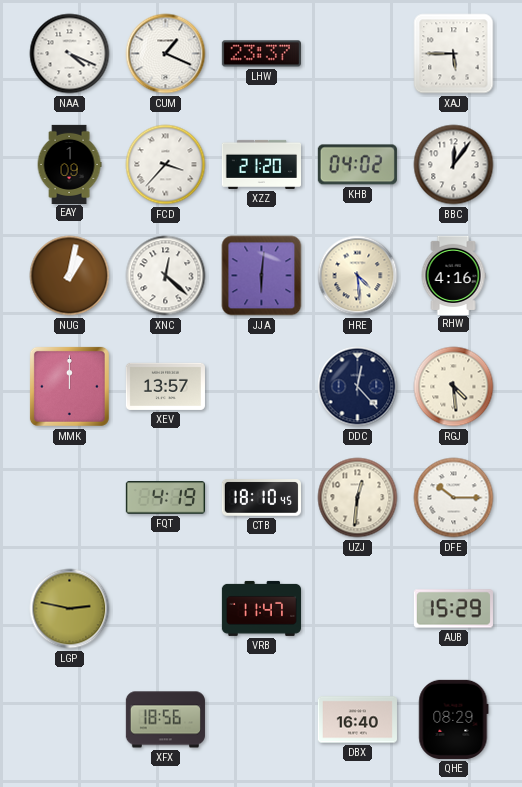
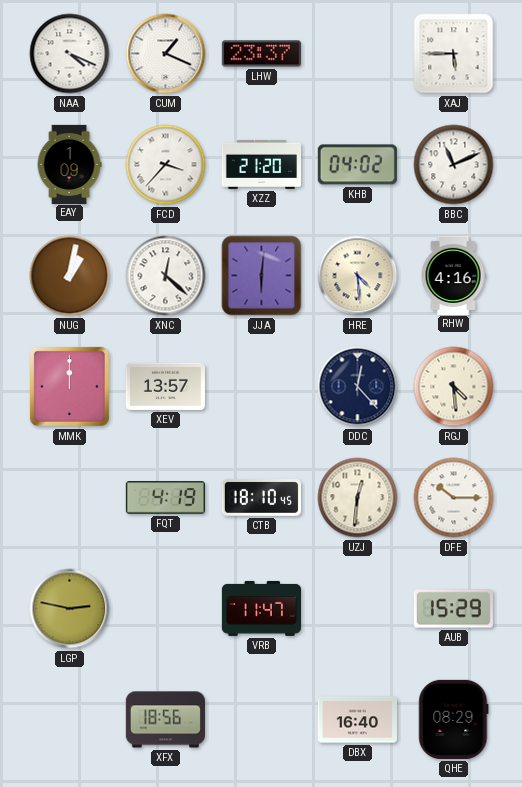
BBC: 12:06 -> 11:11 (454, 165)
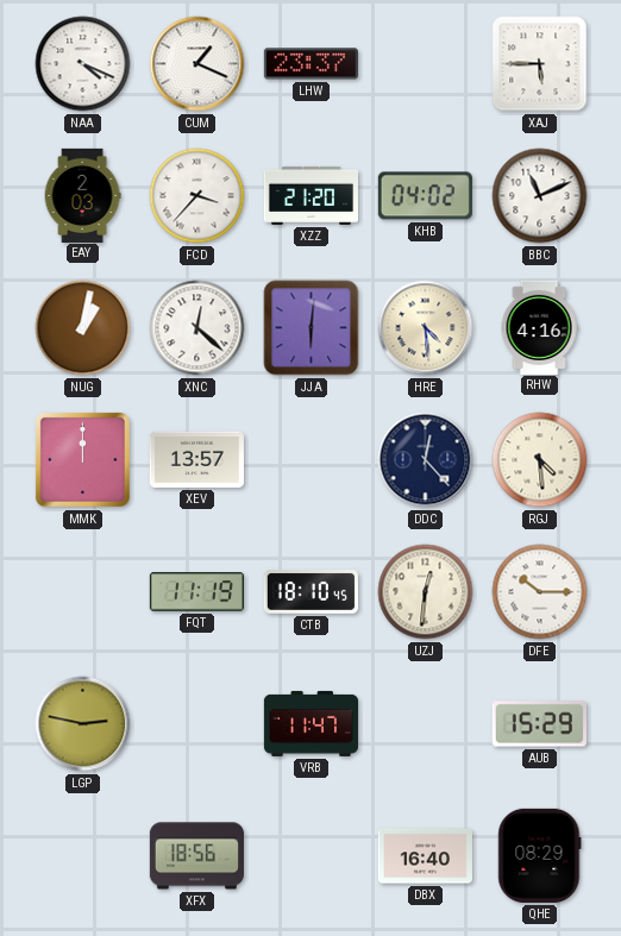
EAY: 1:09 -> 2:03 (82, 195)
FQT: 4:19 -> 11:19 (196, 592)
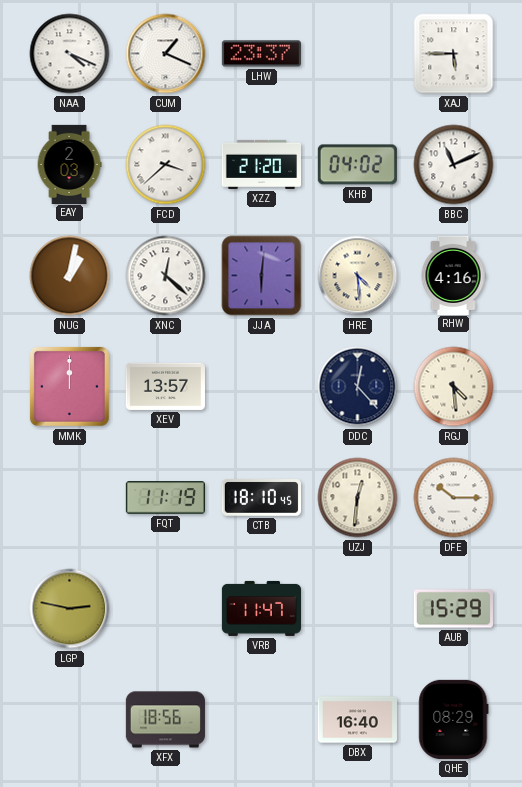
FCD: 3:37 -> 3:38 (166, 165)
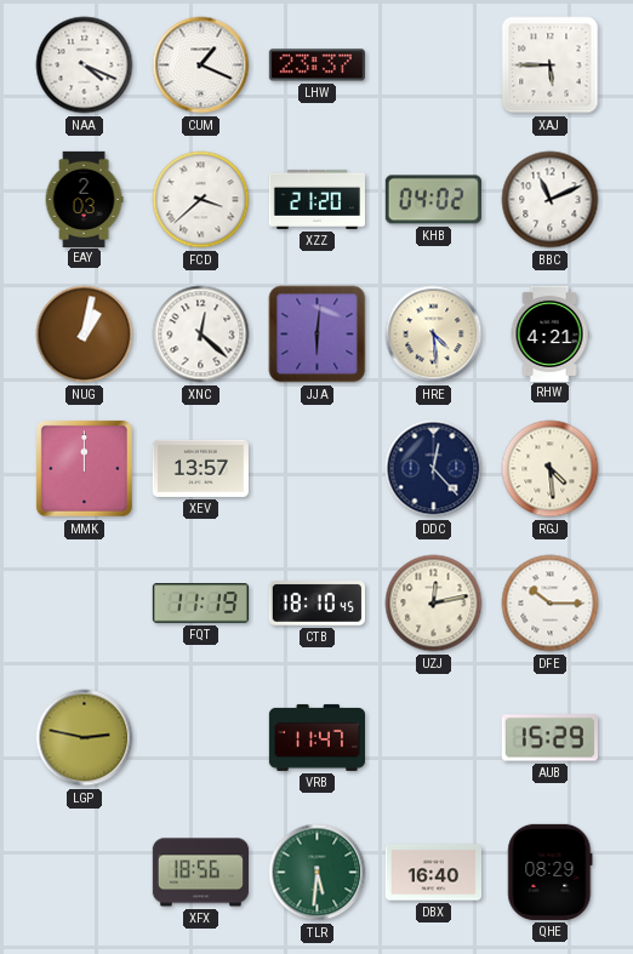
RHW: 4:16 -> 4:21 (549, 333)
UZJ: 12:31 -> 12:13 (434, 604)
TLR: none -> 5:31 (318, 873)
